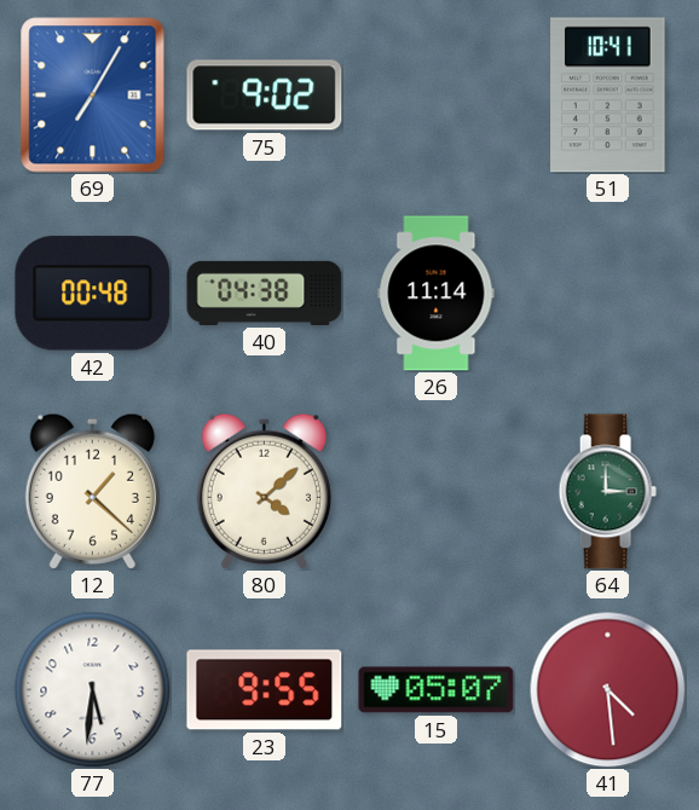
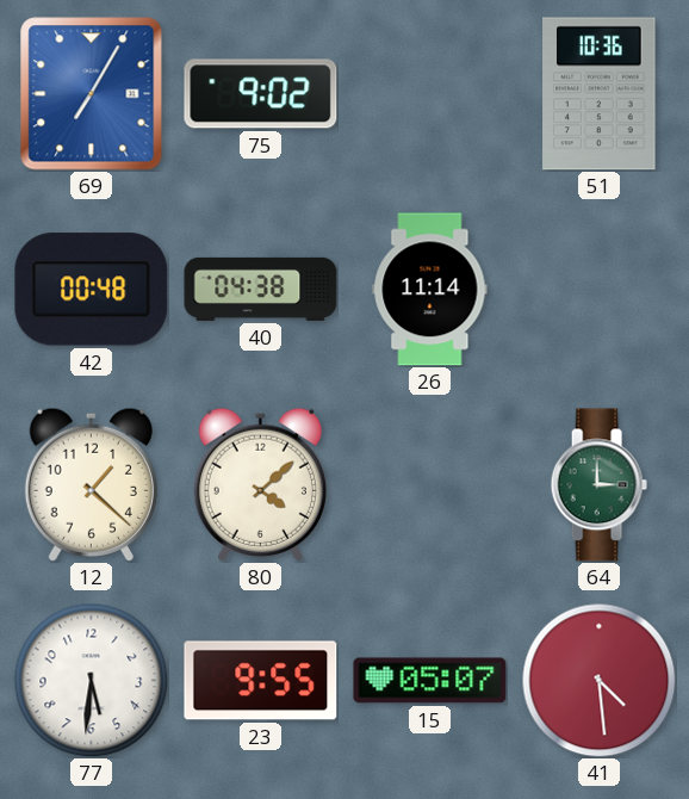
51: 10:41 -> 10:36 (600, 94)
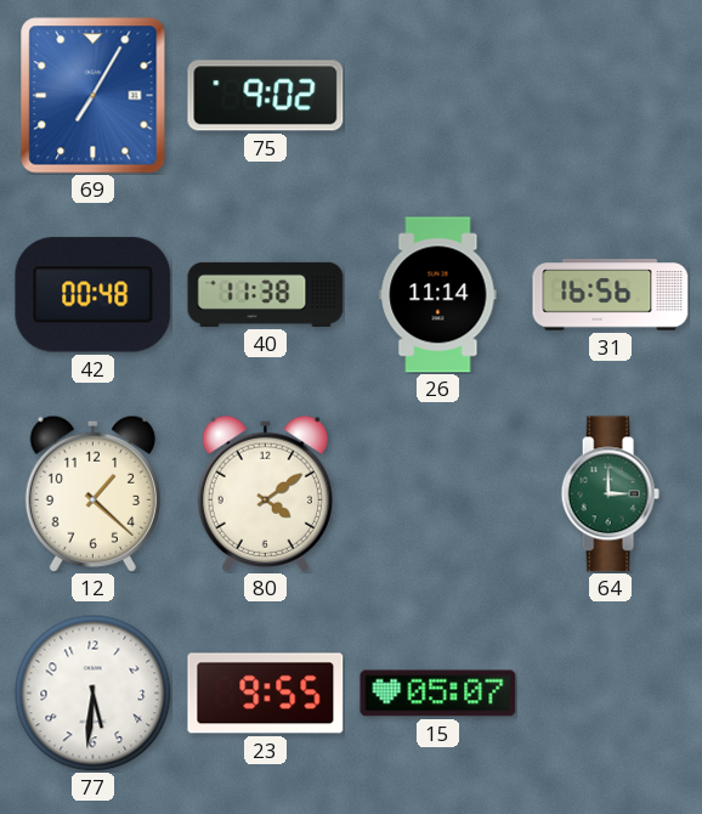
51: 10:36 -> none (600, 94)
40: 04:38 -> 11:38 (266, 294)
31: none -> 16:56 (611, 295)
80: 4:08 -> 4:09 (265, 493)
41: 4:29 -> none (598, 680)
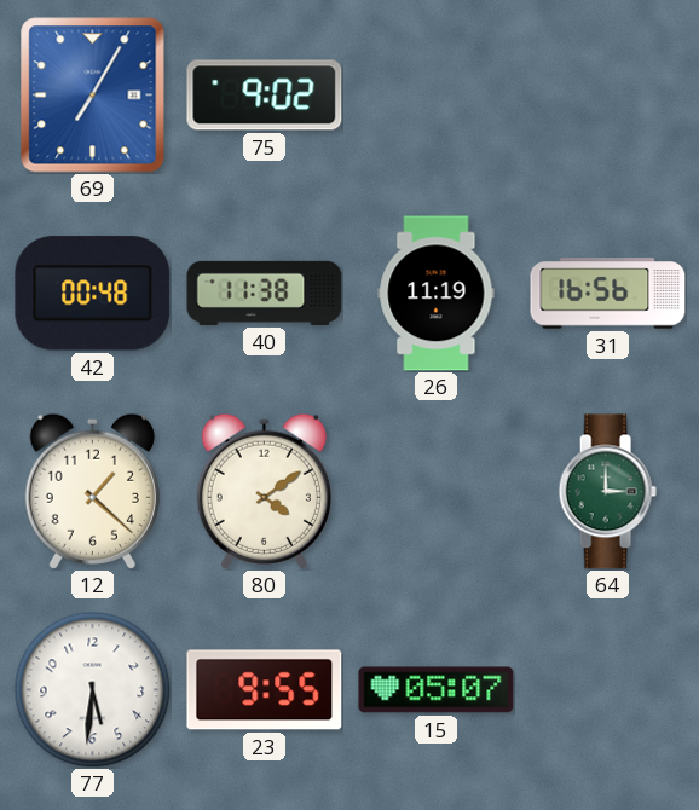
26: 11:14 -> 11:19 (437, 294)
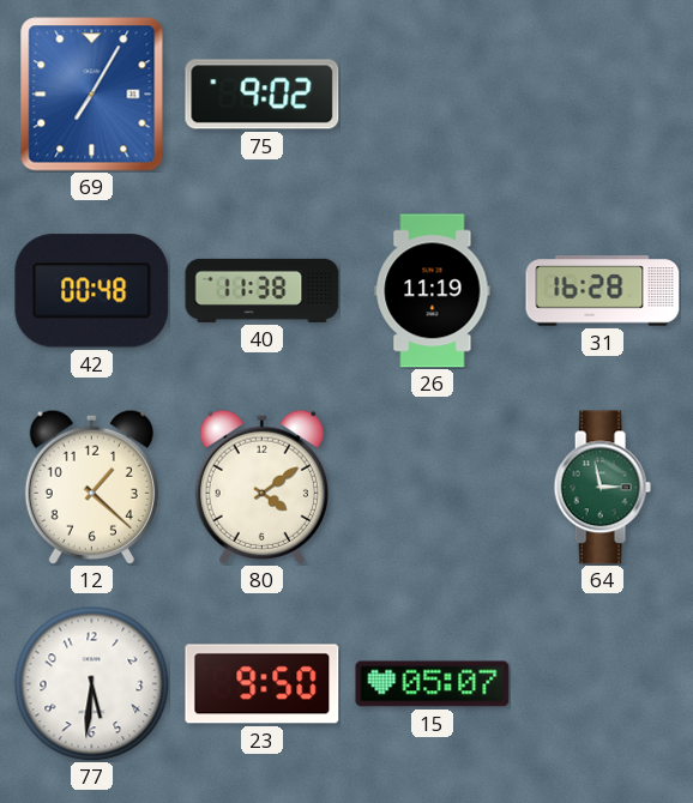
31: 16:56 -> 16:28 (603, 291)
64: 3:00 -> 2:58 (602, 488)
23: 9:55 -> 9:50 (263, 684)
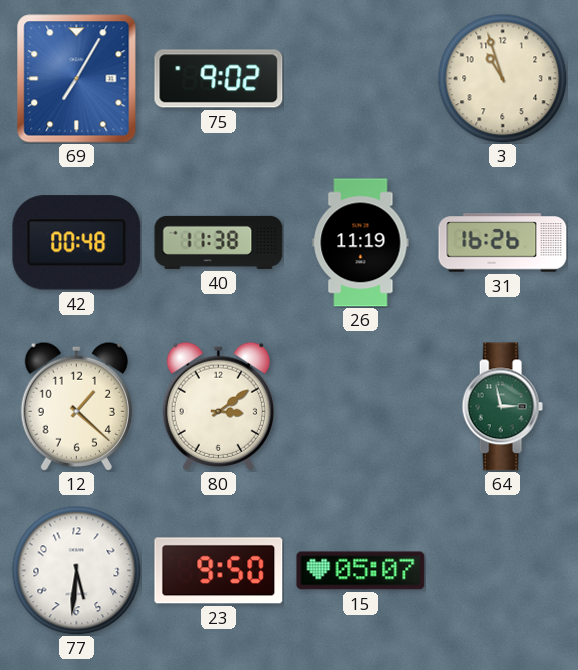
3: none -> 10:57 (502, 78)
31: 16:28 -> 16:26 (503, 243)
80: 4:09 -> 3:09 (218, 406)
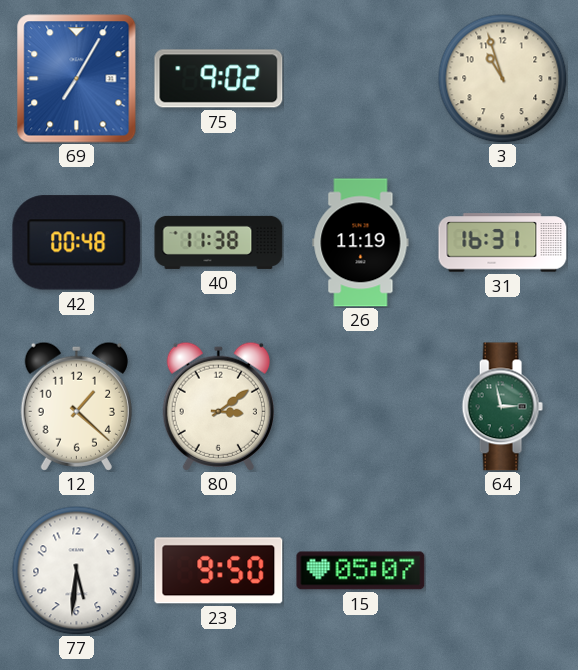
31: 16:26 -> 16:31 (503, 243)
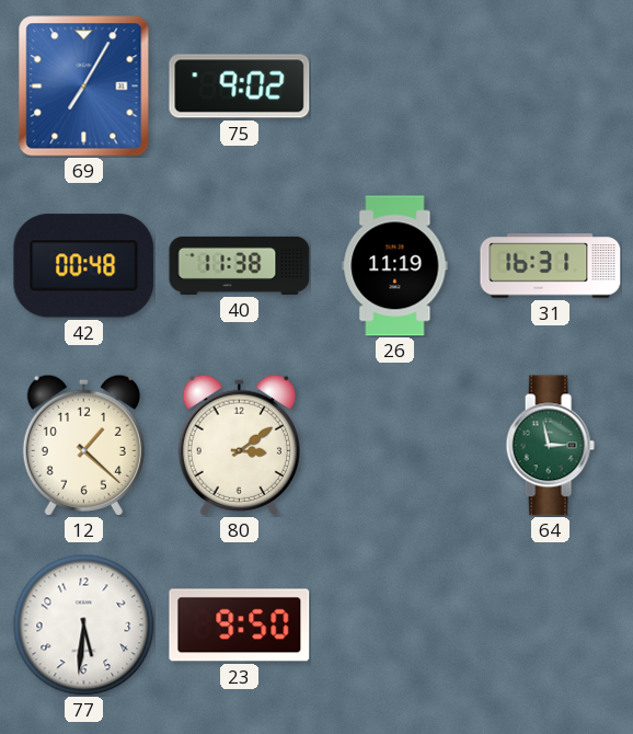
3: 10:57 -> none (502, 78)
15: 05:07 -> none (361, 571)
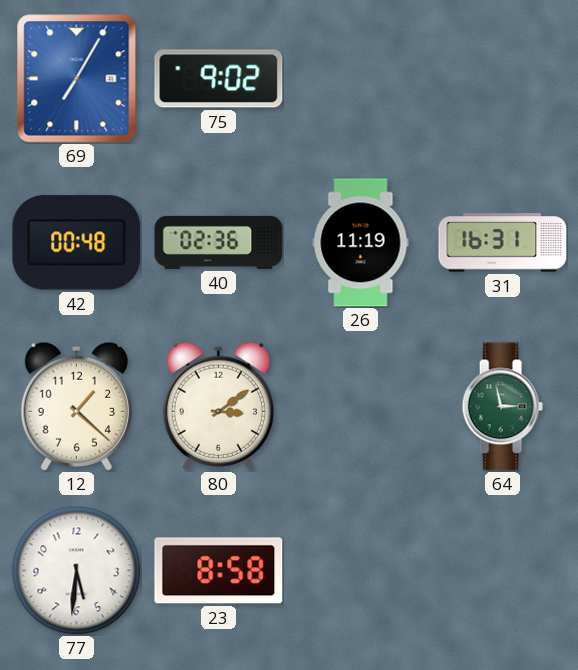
40: 11:38 -> 02:36 (219, 242)
23: 9:50 -> 8:58 (219, 571)
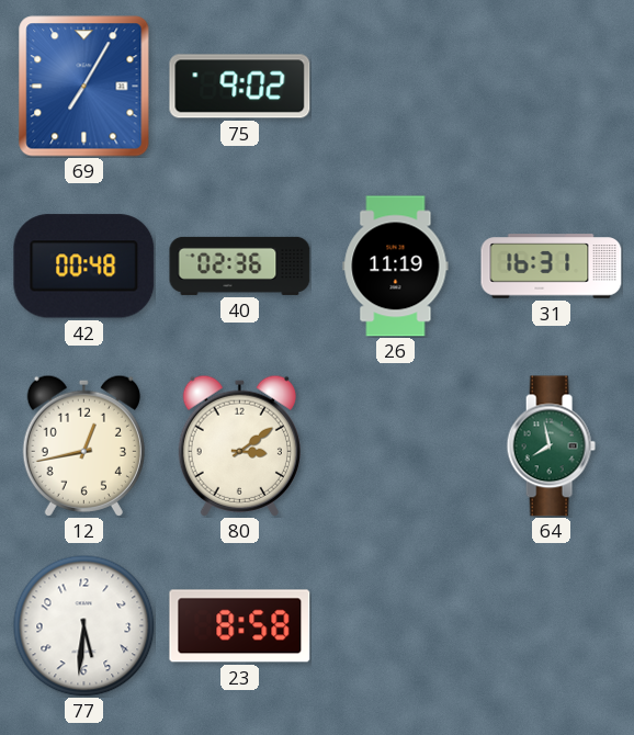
12: 1:22 -> 12:43 (83, 445)
64: 2:58 -> 7:58 (551, 446)
